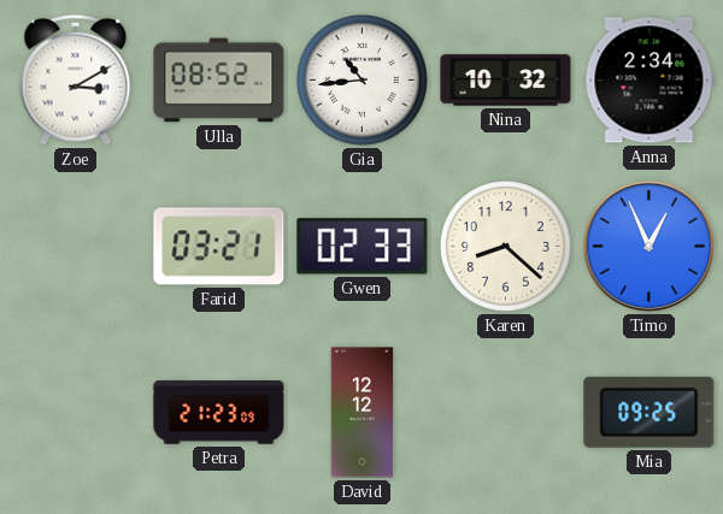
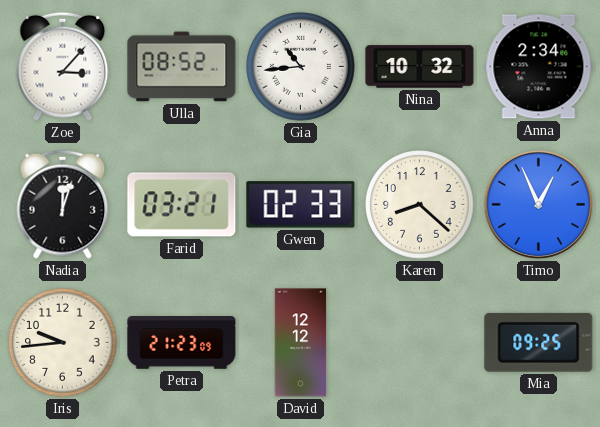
Zoe: 3:10 -> 3:07 (63, 66)
Nadia: none -> 12:03 (63, 204)
Iris: none -> 9:44 (63, 343)
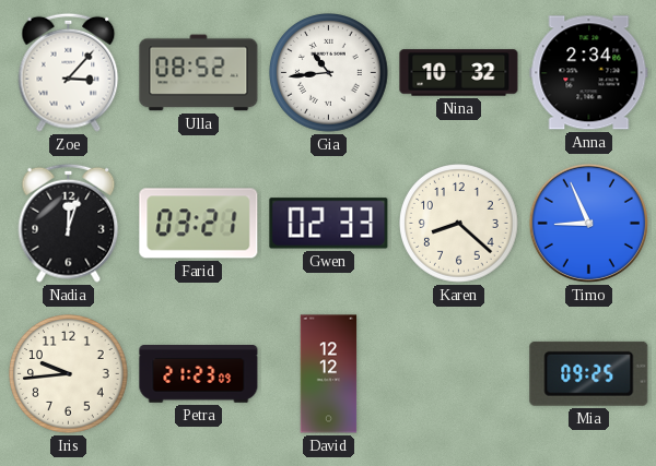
Timo: 12:56 -> 8:56 (588, 223)
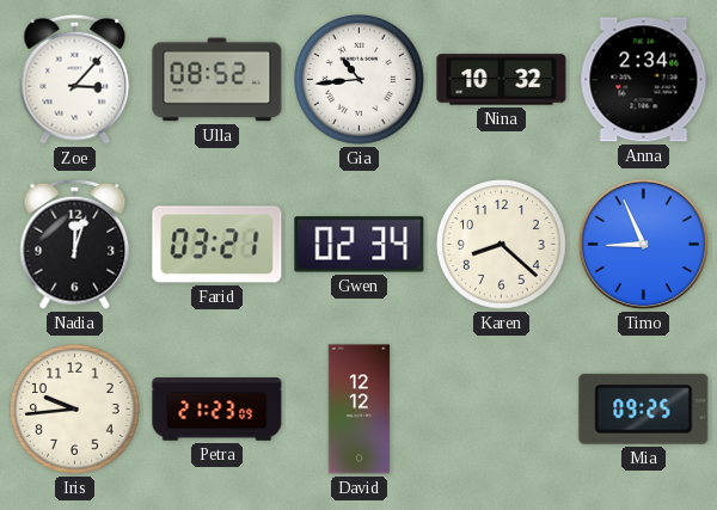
Gwen: 02:33 -> 02:34 (360, 245)
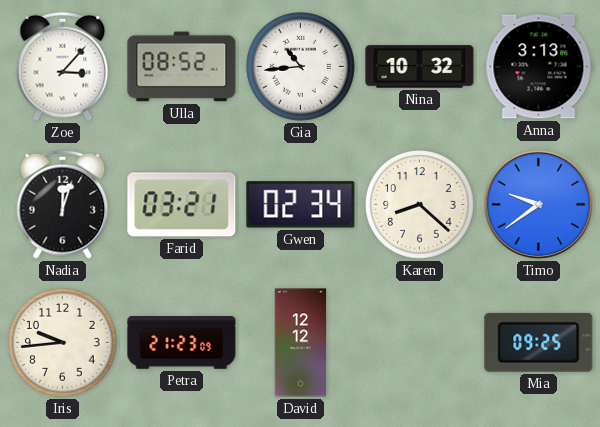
Anna: 2:34 -> 3:13 (539, 67)
Timo: 8:56 -> 9:39 (538, 204)
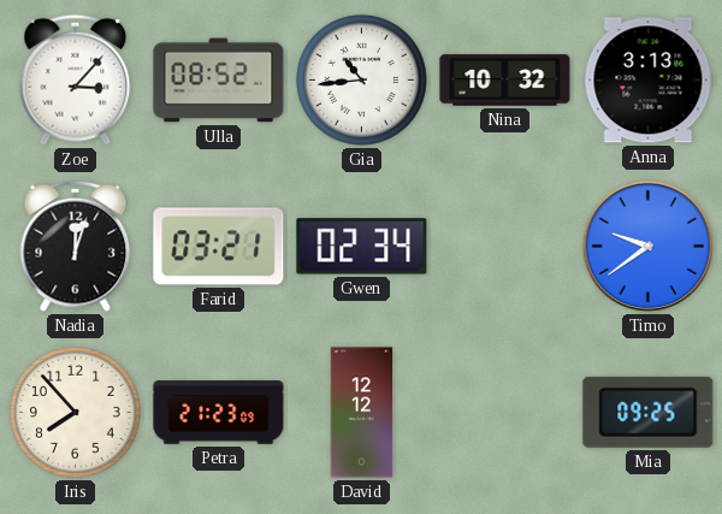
Karen: 8:22 -> none (420, 205)
Iris: 9:44 -> 7:53 (76, 413)
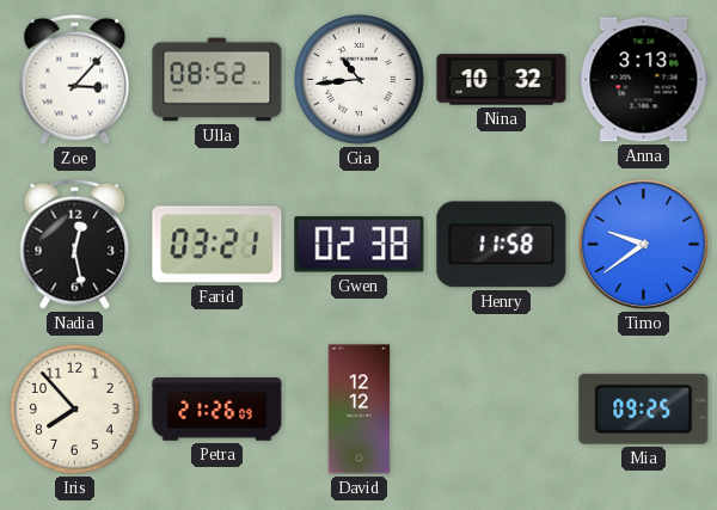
Nadia: 12:03 -> 12:28 (75, 244)
Gwen: 02:34 -> 02:38 (360, 245)
Henry: none -> 11:58 (502, 245)
Petra: 21:23 -> 21:26 (217, 410)
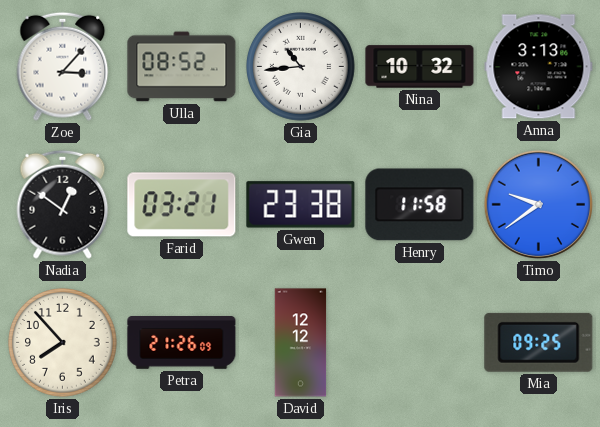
Nadia: 12:28 -> 12:51 (63, 204)
Gwen: 02:38 -> 23:38 (301, 205)
